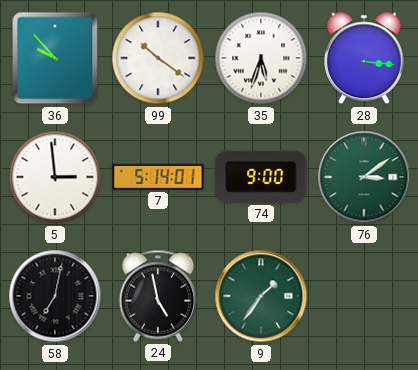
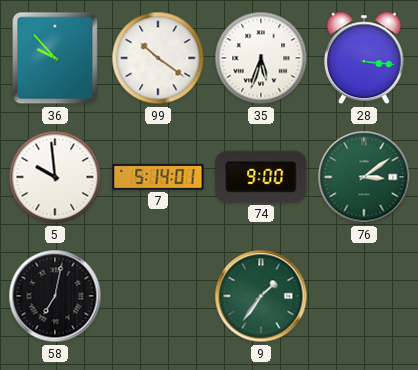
5: 2:59 -> 9:59 (55, 177)
24: 4:58 -> none (158, 296)
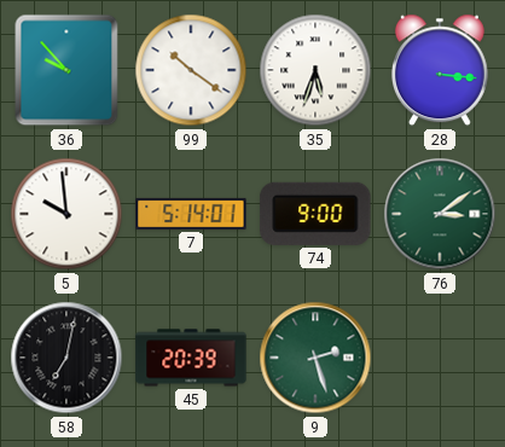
45: none -> 20:39 (191, 358)
9: 1:36 -> 2:27 (315, 358)
